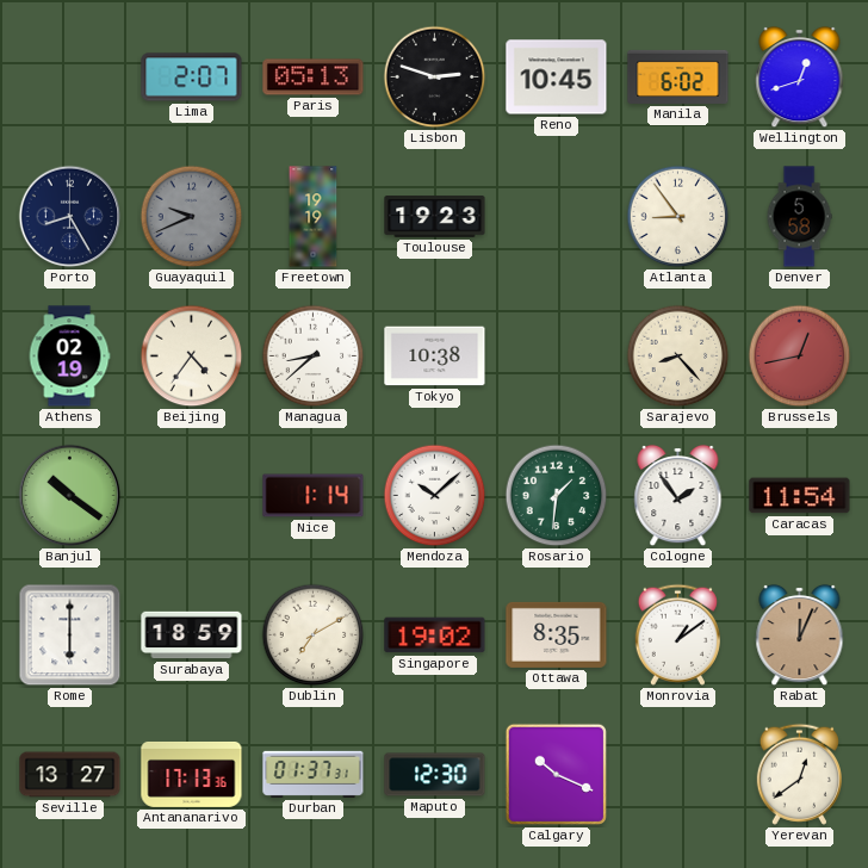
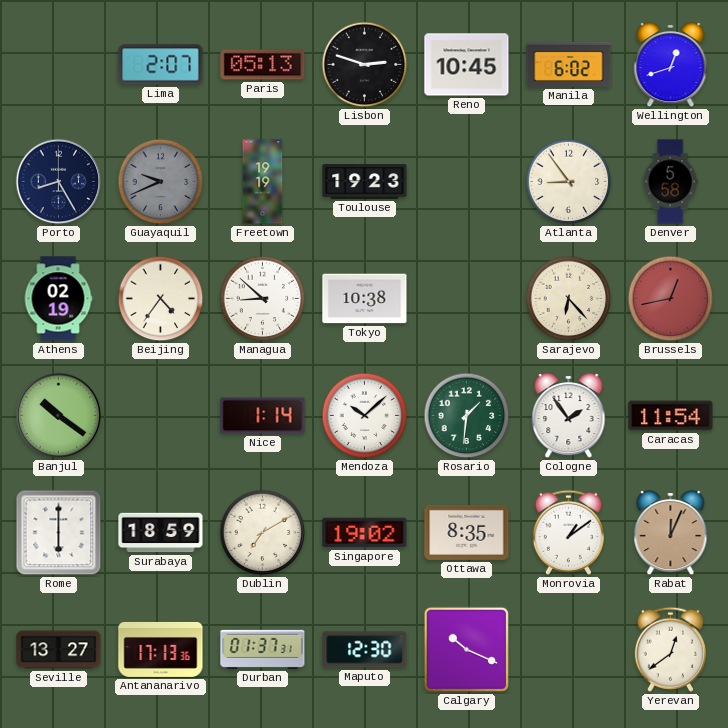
Managua: 8:38 -> 8:52 (263, 299)
Sarajevo: 8:23 -> 6:23 (569, 299)
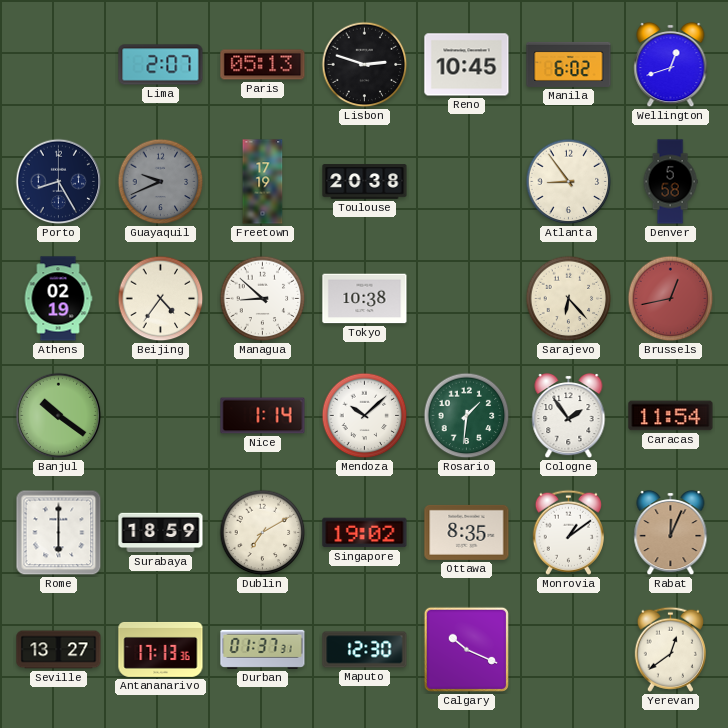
Freetown: 19:19 -> 17:19 (263, 182)
Toulouse: 19:23 -> 20:38 (365, 182)
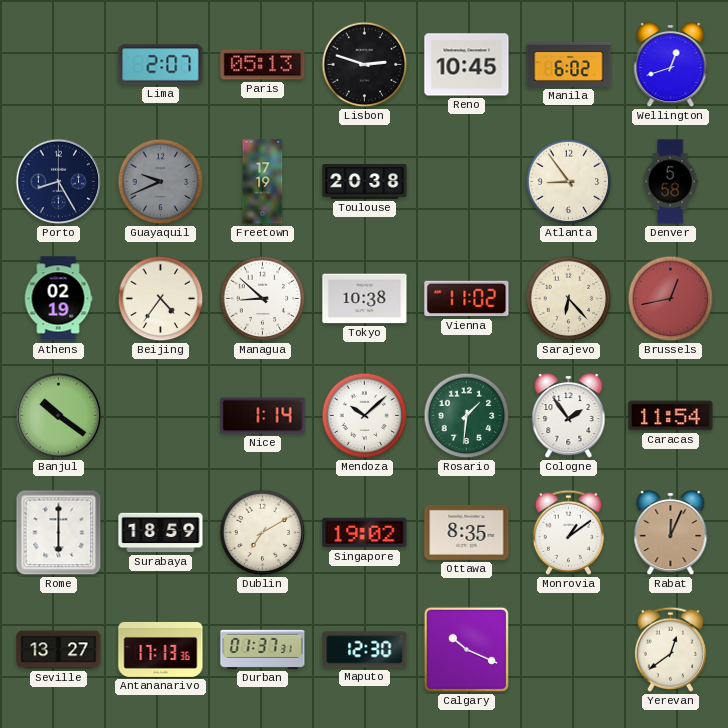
Vienna: none -> 11:02 (467, 299)
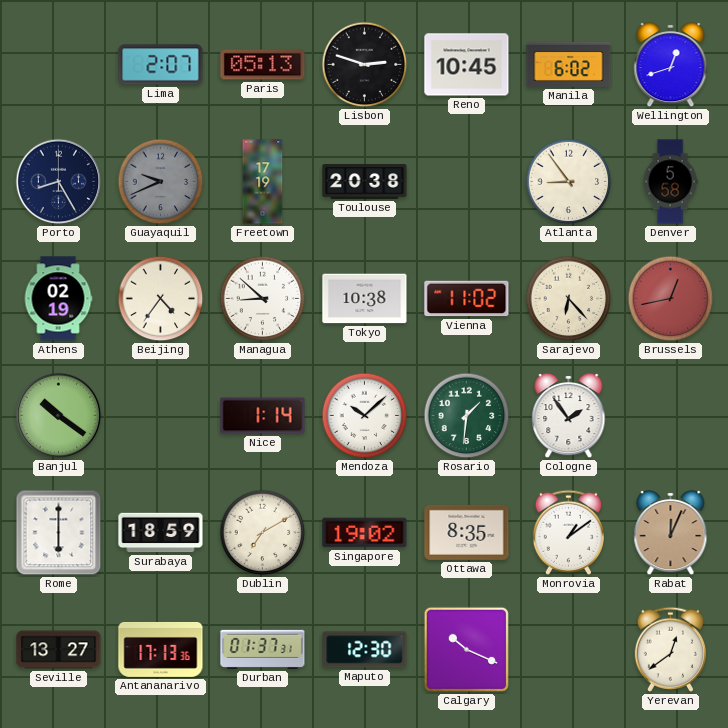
Caracas: 11:54 -> none (671, 416)
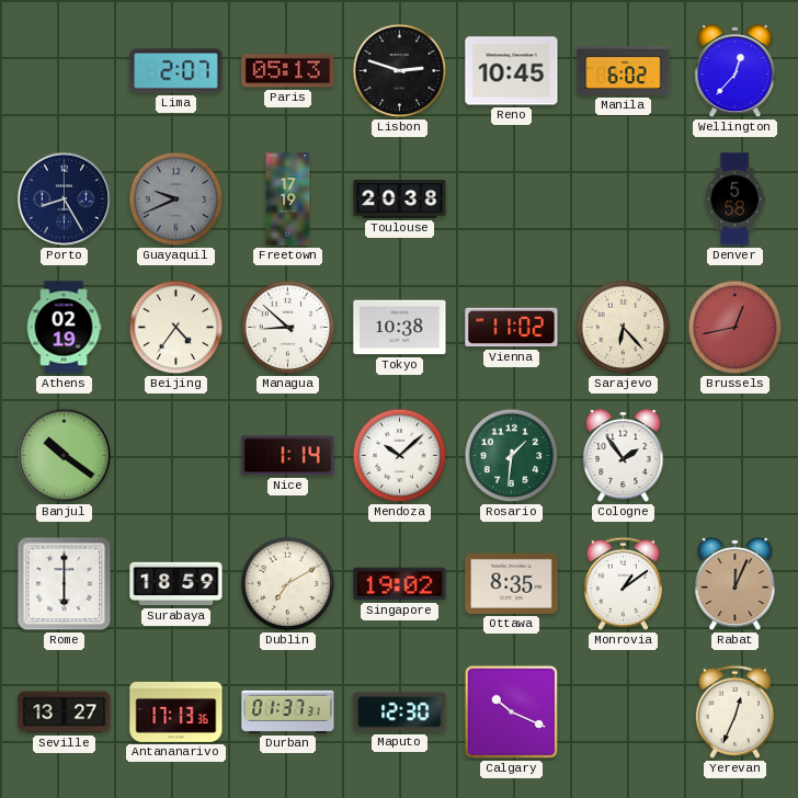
Wellington: 12:42 -> 12:37 (736, 71)
Atlanta: 8:54 -> none (569, 182)
Yerevan: 12:39 -> 12:34 (734, 711)
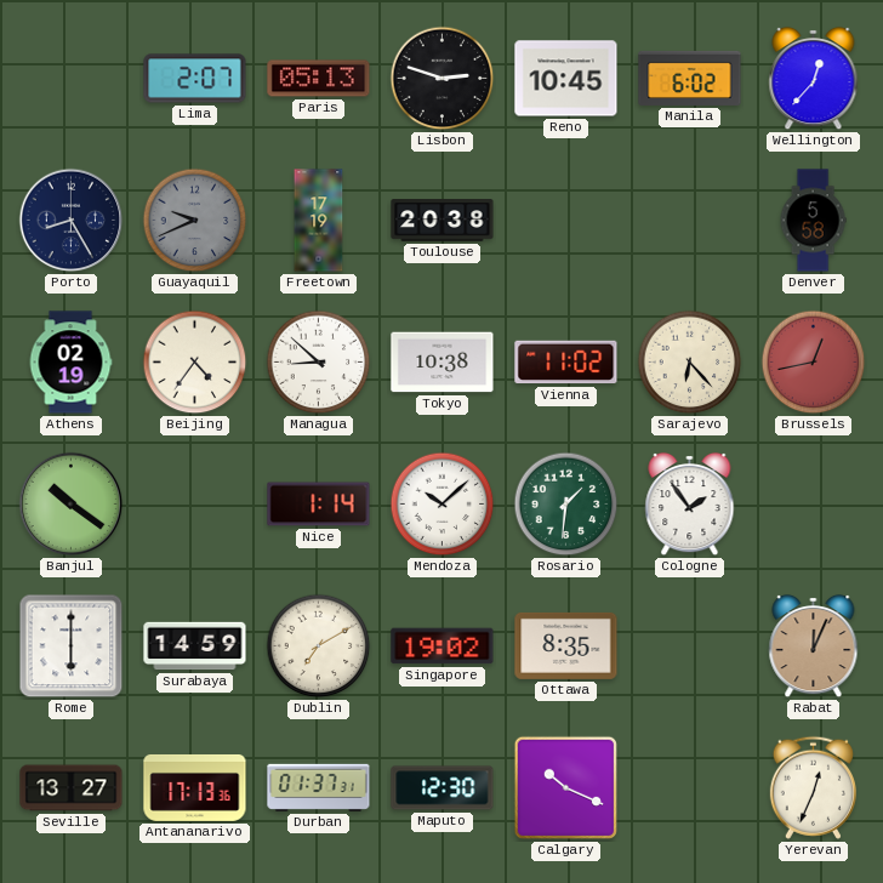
Surabaya: 18:59 -> 14:59 (195, 646)
Monrovia: 1:09 -> none (623, 583)
